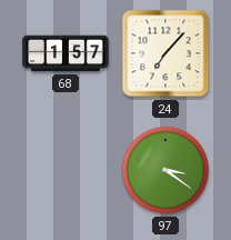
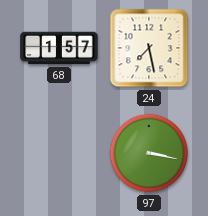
24: 7:07 -> 7:28 (149, 48)
97: 3:21 -> 3:17 (149, 153)
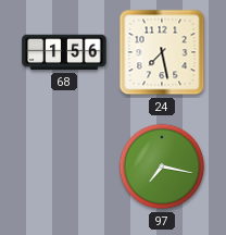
68: 1:57 -> 1:56 (64, 52)
97: 3:17 -> 7:17 (162, 166)
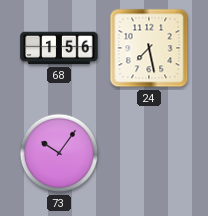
73: none -> 10:06 (59, 153)
97: 7:17 -> none (162, 166)
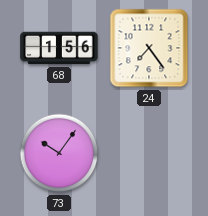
24: 7:28 -> 7:24 (149, 48)
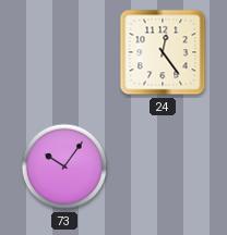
68: 1:56 -> none (59, 48)
24: 7:24 -> 12:24 (163, 52)
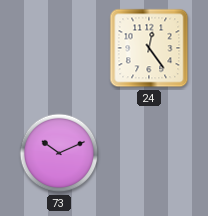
73: 10:06 -> 10:11 (59, 153)
